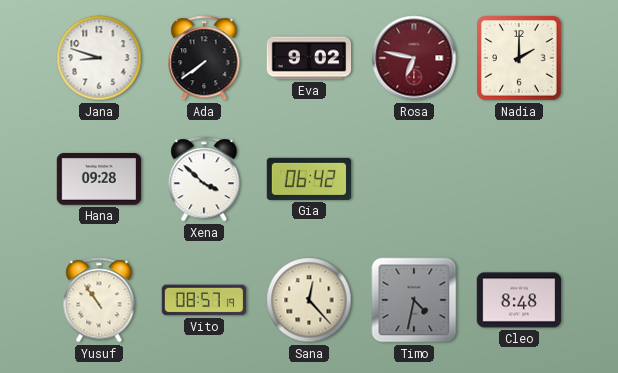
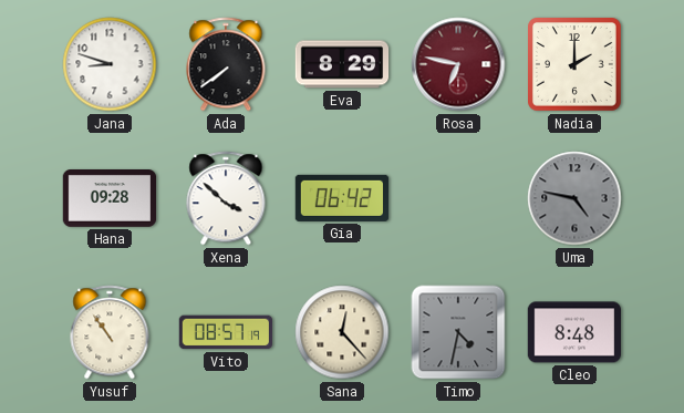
Eva: 9:02 -> 8:29 (342, 64)
Uma: none -> 4:47 (574, 198)
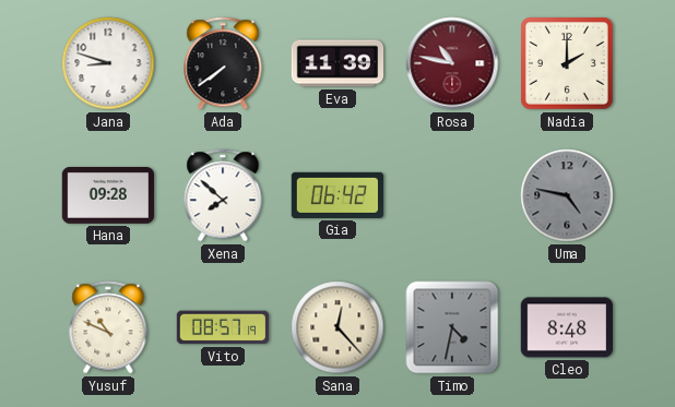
Eva: 8:29 -> 11:39 (337, 63)
Rosa: 6:47 -> 10:47 (452, 63)
Xena: 3:52 -> 7:52 (223, 195)
Yusuf: 10:54 -> 10:49 (108, 327)
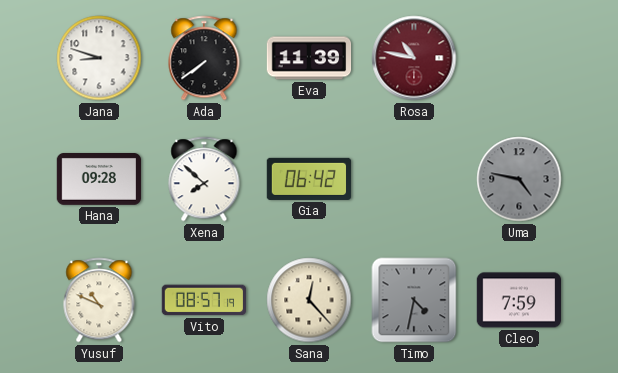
Nadia: 2:00 -> none (568, 64)
Cleo: 8:48 -> 7:59 (518, 300)
